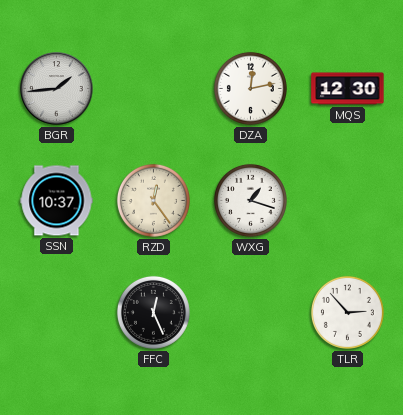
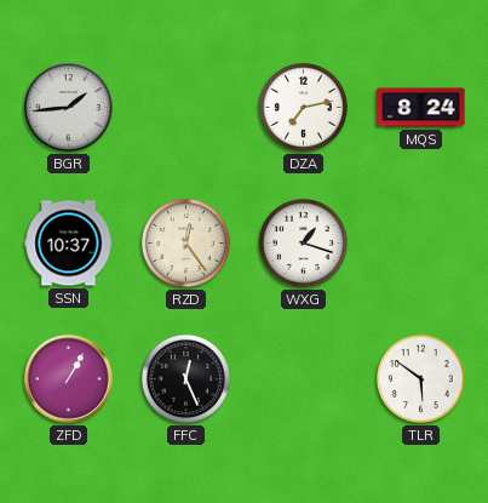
DZA: 12:13 -> 7:13 (303, 107)
MQS: 12:30 -> 8:24 (421, 108)
ZFD: none -> 1:05 (69, 379)
TLR: 2:53 -> 5:51 (420, 378)
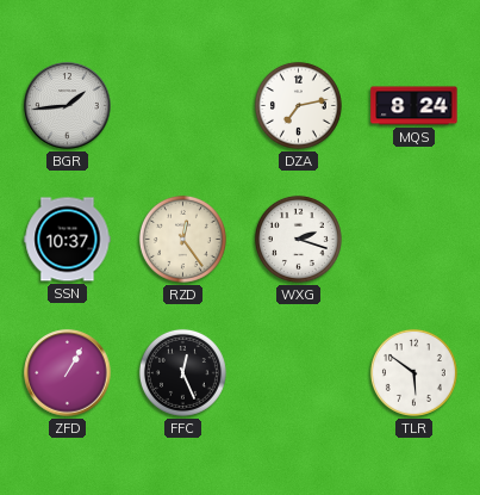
WXG: 1:18 -> 2:18 (298, 239)
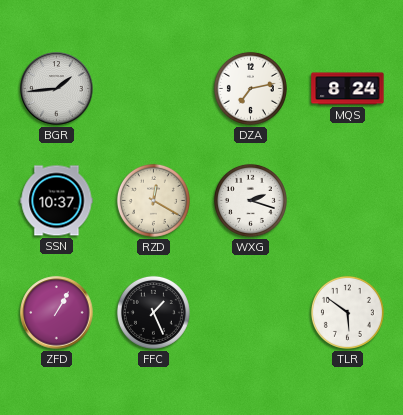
RZD: 12:24 -> 12:20 (153, 200)
FFC: 12:26 -> 1:26 (153, 312)
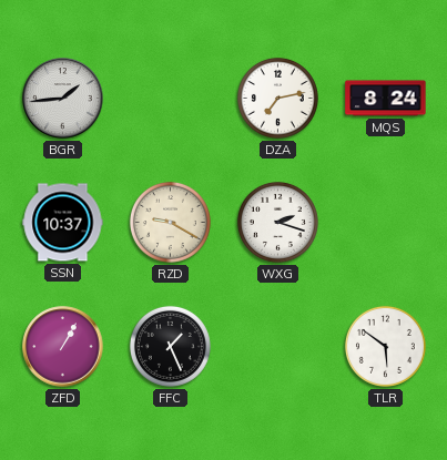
RZD: 12:20 -> 9:20 (170, 222)
